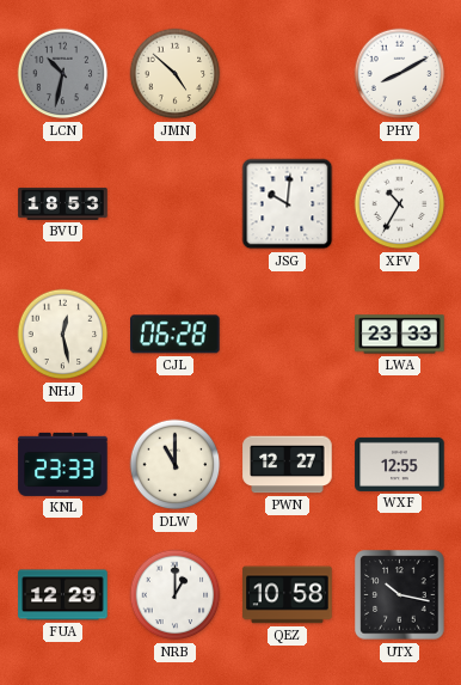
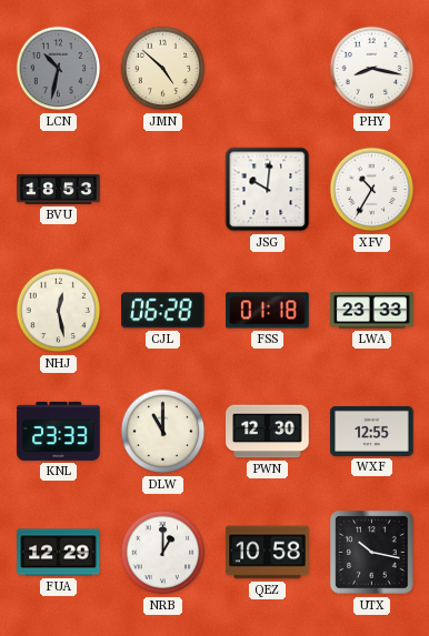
PHY: 8:10 -> 8:17 (372, 69)
FSS: none -> 01:18 (268, 311)
PWN: 12:27 -> 12:30 (268, 432)
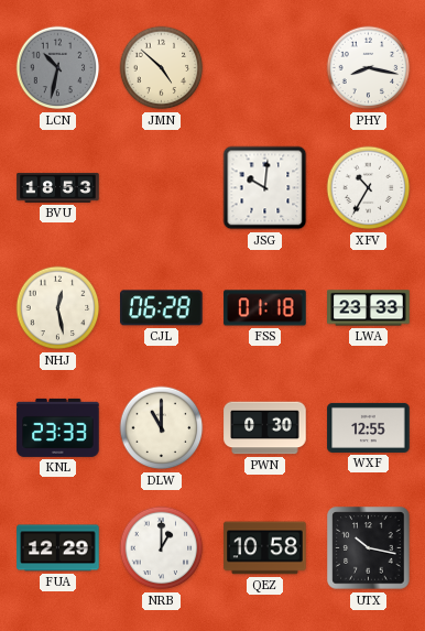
PWN: 12:30 -> 0:30 (265, 428)
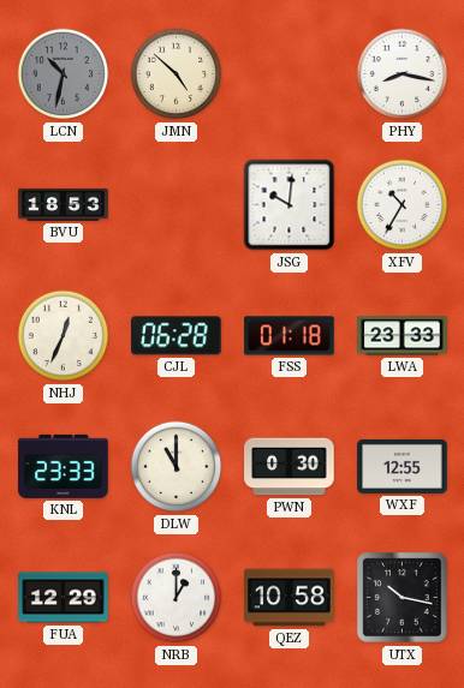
NHJ: 12:28 -> 12:34 (64, 336)
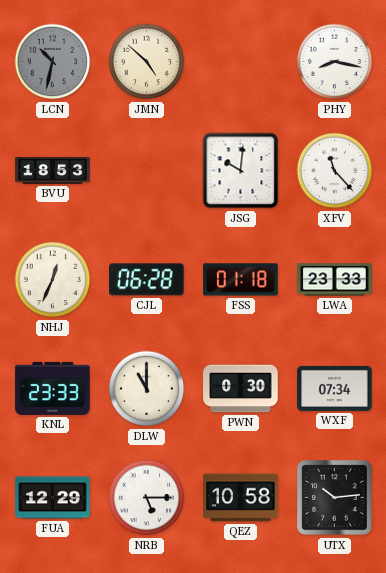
XFV: 10:35 -> 11:23 (335, 171)
WXF: 12:55 -> 07:34 (335, 388)
NRB: 1:00 -> 5:15 (147, 498)
UTX: 10:17 -> 10:14 (335, 498)
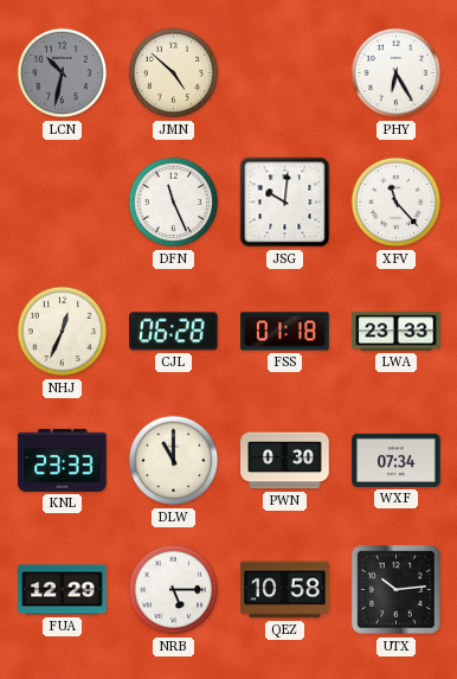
PHY: 8:17 -> 6:25 (397, 73)
BVU: 18:53 -> none (53, 170)
DFN: none -> 11:26 (174, 203)
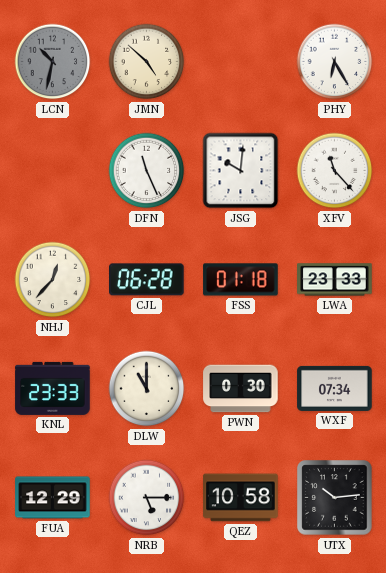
NHJ: 12:34 -> 12:37 (53, 280)
